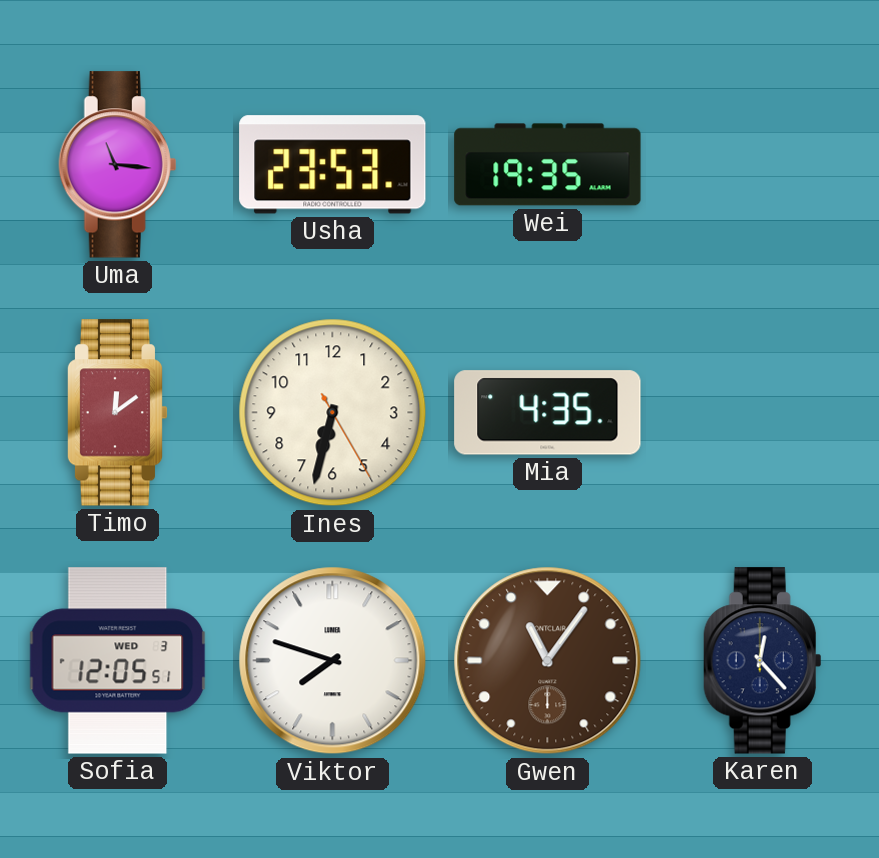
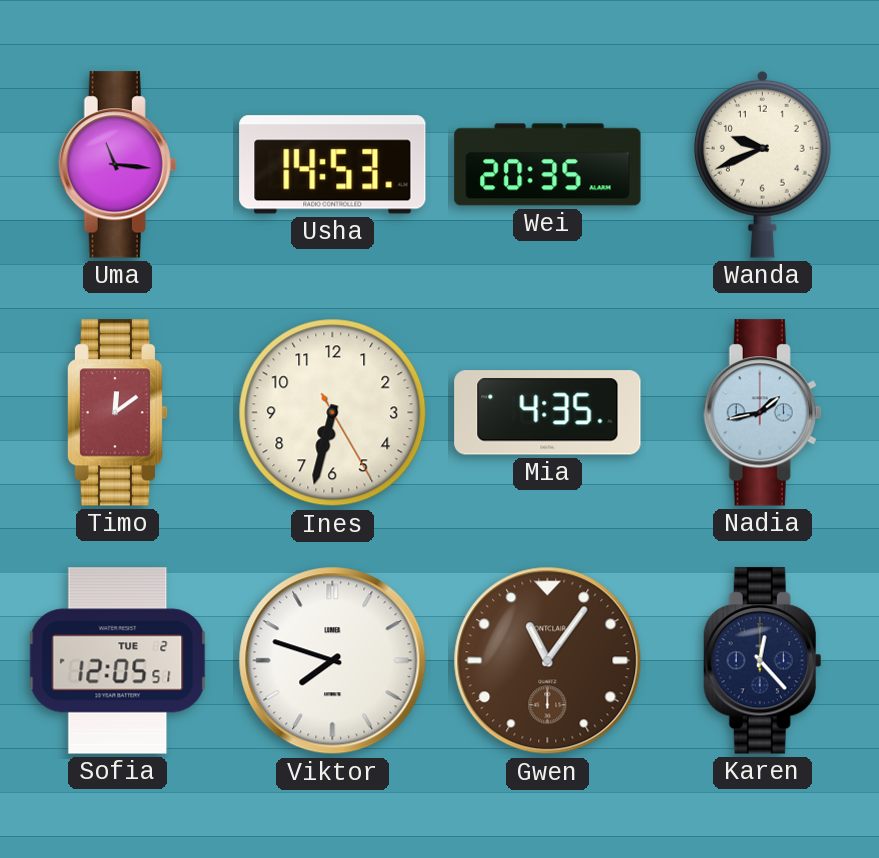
Usha: 23:53 -> 14:53 (333, 165)
Wei: 19:35 -> 20:35 (548, 165)
Wanda: none -> 9:41 (762, 164)
Nadia: none -> 1:43 (763, 413)
Sofia date: WED 3 -> TUE 2 (118, 661)
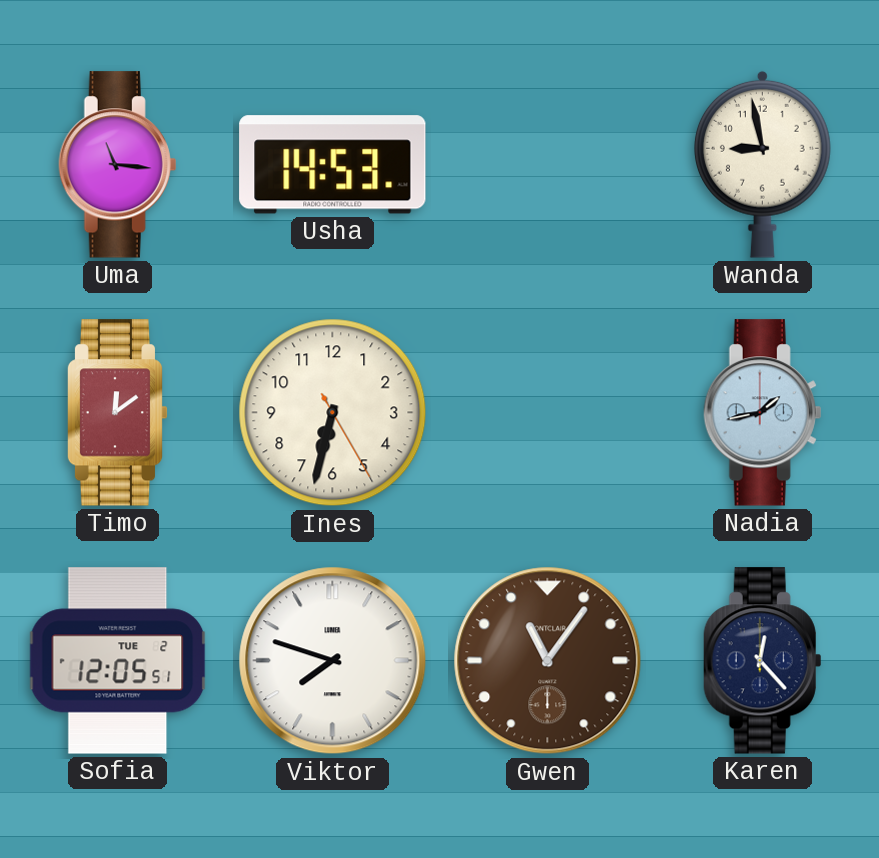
Wei: 20:35 -> none (548, 165)
Wanda: 9:41 -> 8:58 (762, 164)
Mia: 4:35 -> none (548, 413)
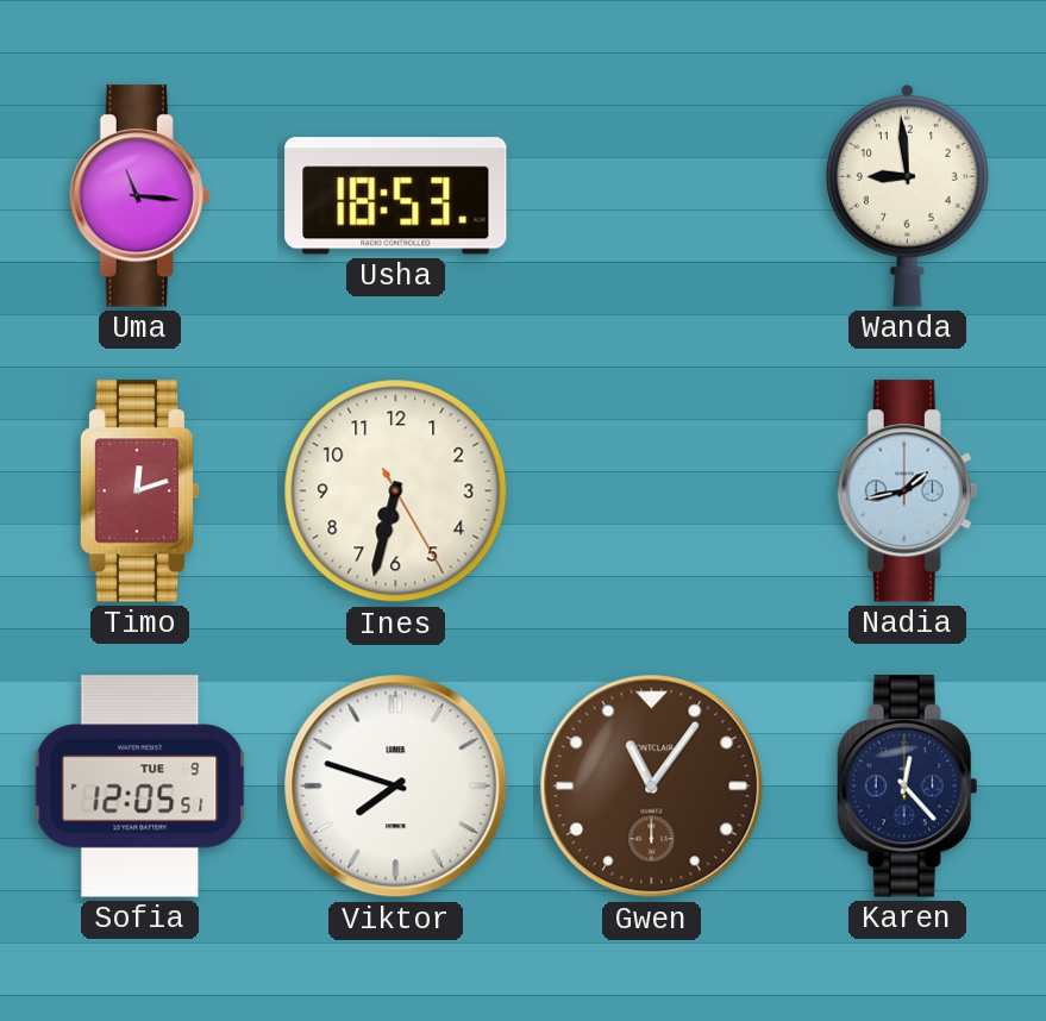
Usha: 14:53 -> 18:53 (396, 196)
Wanda: 8:58 -> 8:59 (907, 195)
Timo: 12:09 -> 12:12 (139, 491)
Sofia date: TUE 2 -> TUE 9 (140, 787)
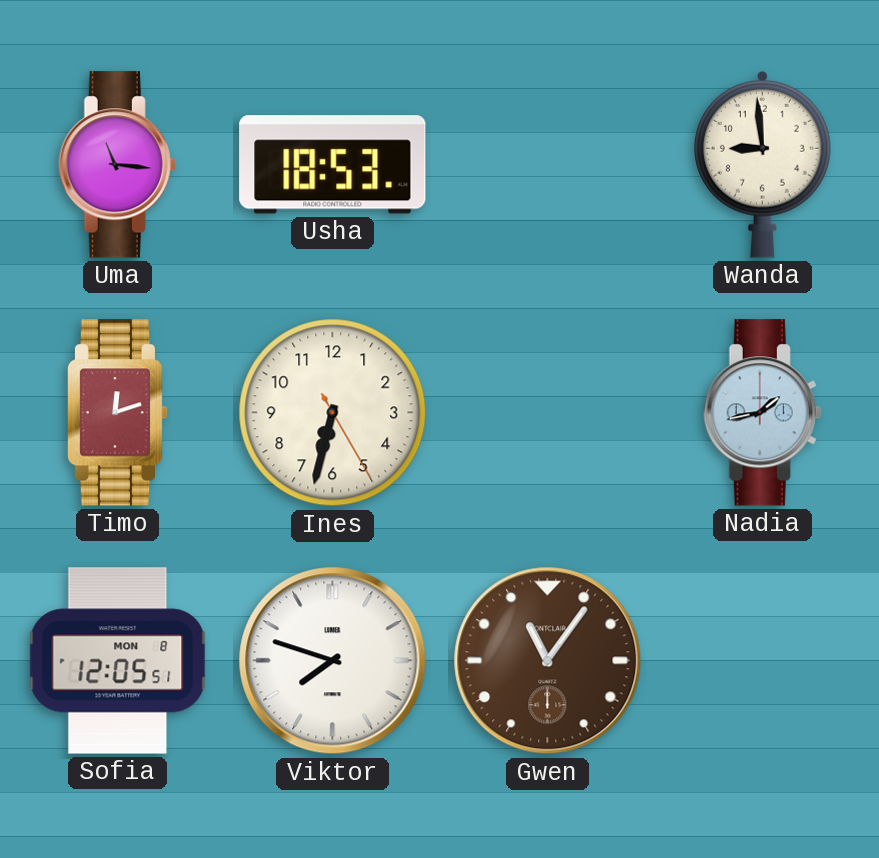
Sofia date: TUE 9 -> MON 8 (118, 661)
Karen: 12:23 -> none (908, 787)
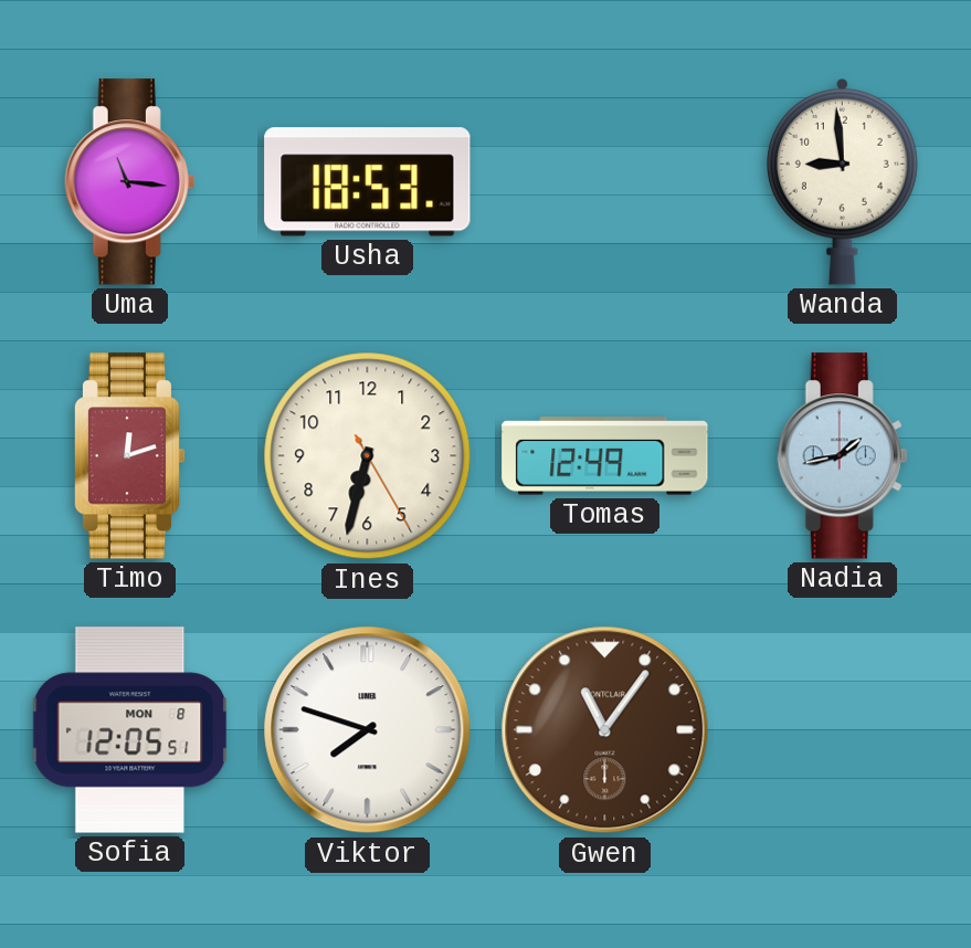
Tomas: none -> 12:49 (605, 456)
